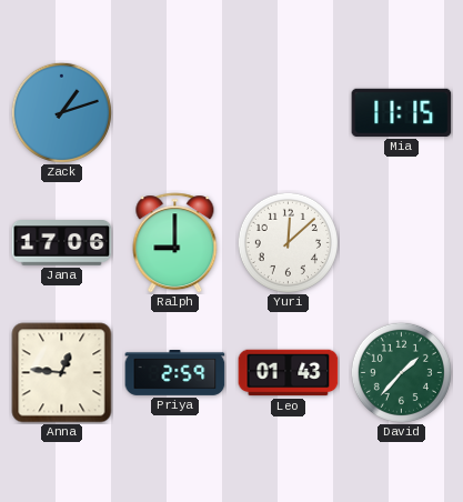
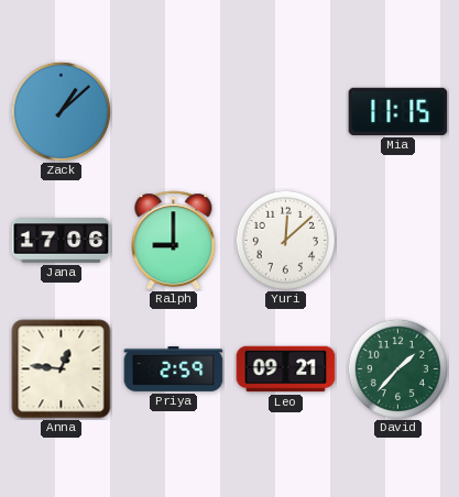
Zack: 1:12 -> 1:08 (61, 111)
Leo: 01:43 -> 09:21 (286, 369)
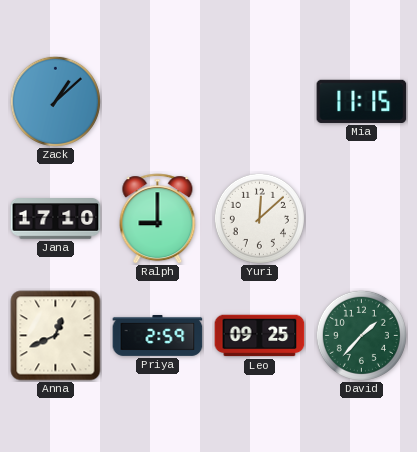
Jana: 17:06 -> 17:10 (56, 219)
Anna: 12:46 -> 12:41 (56, 336)
Leo: 09:21 -> 09:25 (260, 336)
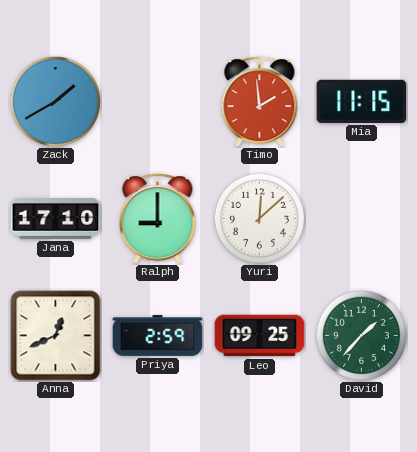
Zack: 1:08 -> 1:40 (55, 101)
Timo: none -> 1:59 (260, 102)
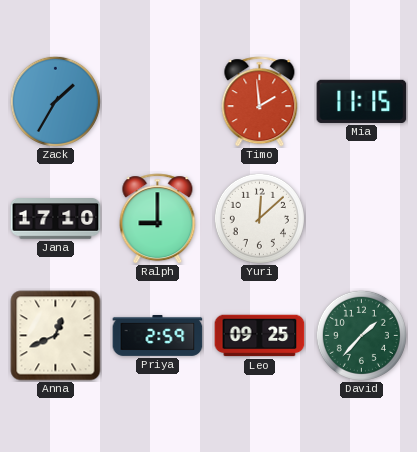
Zack: 1:40 -> 1:35 (55, 101)
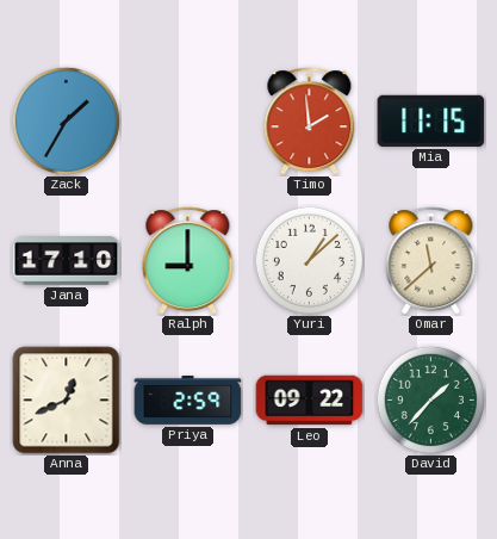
Yuri: 12:08 -> 1:08 (309, 260)
Omar: none -> 11:38 (431, 261)
Leo: 09:25 -> 09:22 (310, 401)
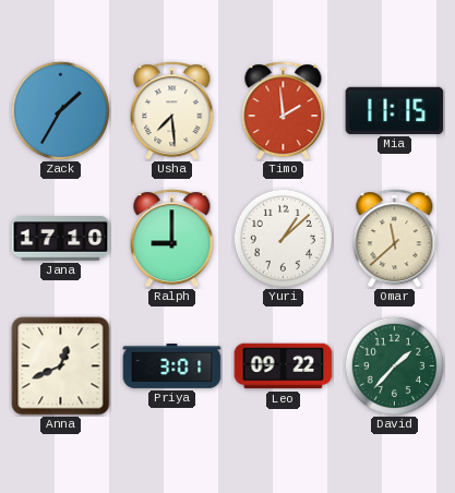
Usha: none -> 7:29 (172, 111)
Priya: 2:59 -> 3:01 (172, 366)
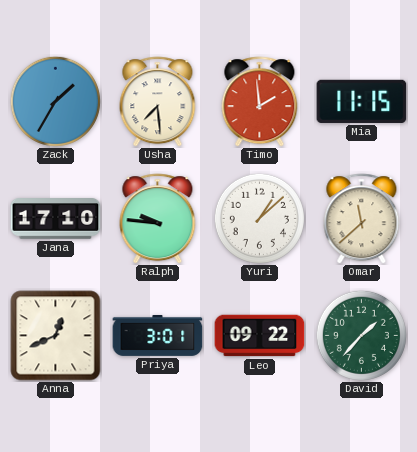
Ralph: 9:00 -> 9:46 (158, 219)
